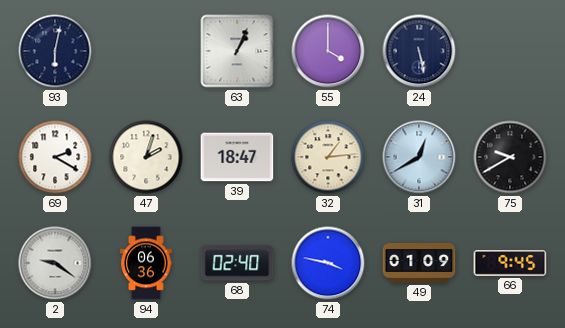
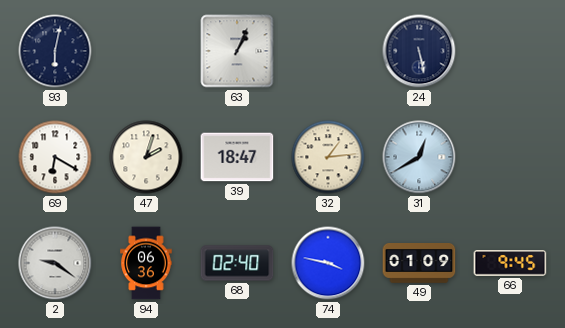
55: 4:00 -> none (328, 51)
69: 2:20 -> 6:20 (55, 157)
75: 9:40 -> none (510, 157)
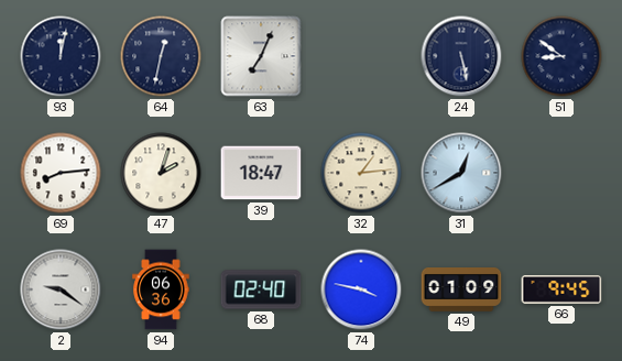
93: 6:02 -> 12:02 (61, 56)
64: none -> 12:32 (161, 56)
63: 1:04 -> 7:04 (261, 56)
51: none -> 8:51 (561, 56)
69: 6:20 -> 8:14 (61, 173)
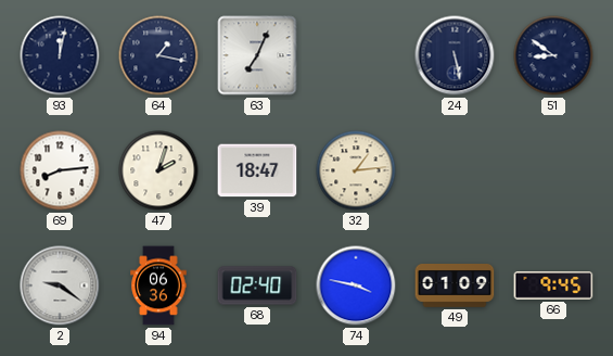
64: 12:32 -> 1:17 (158, 55)
31: 12:40 -> none (461, 173)
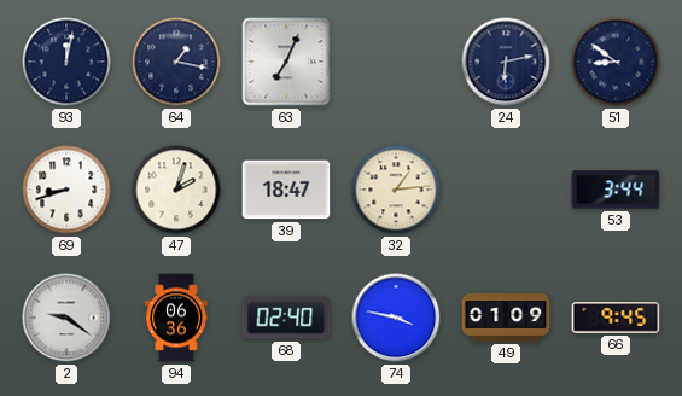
24: 5:28 -> 6:13 (506, 62)
69: 8:14 -> 8:42 (66, 190)
53: none -> 3:44 (616, 190)
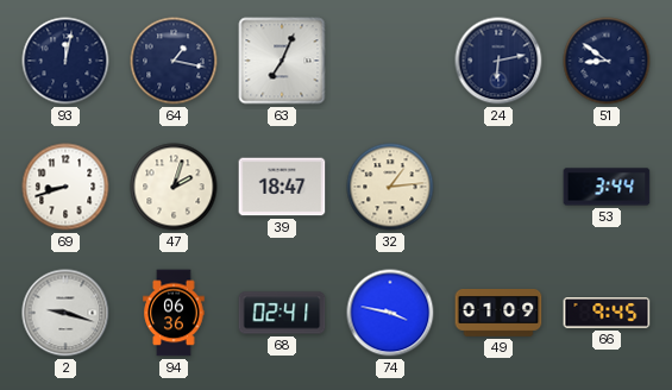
2: 9:21 -> 9:18 (65, 313)
68: 02:40 -> 02:41 (282, 313)
